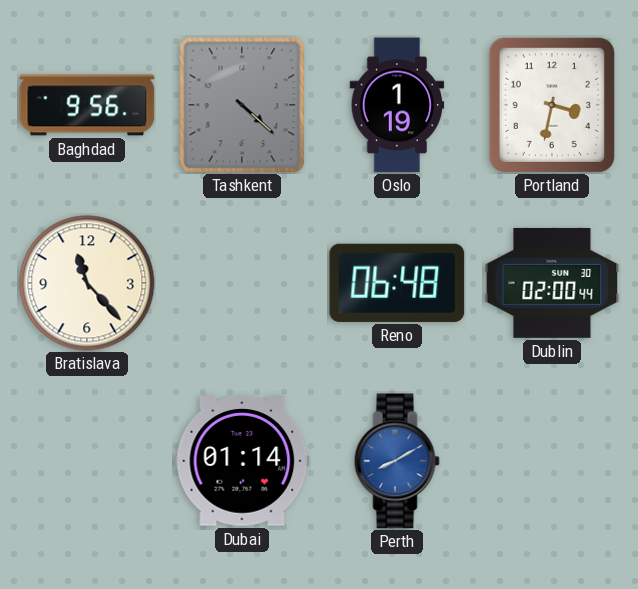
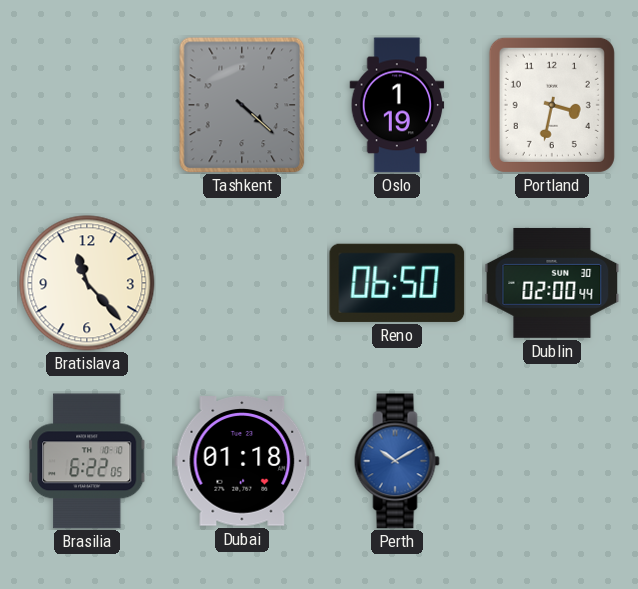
Baghdad: 9:56 -> none (87, 105)
Reno: 06:48 -> 06:50 (397, 283)
Brasilia: none -> 6:22 (88, 461)
Dubai: 01:14 -> 01:18 (242, 461)
Perth: 8:10 -> 10:10 (397, 461)
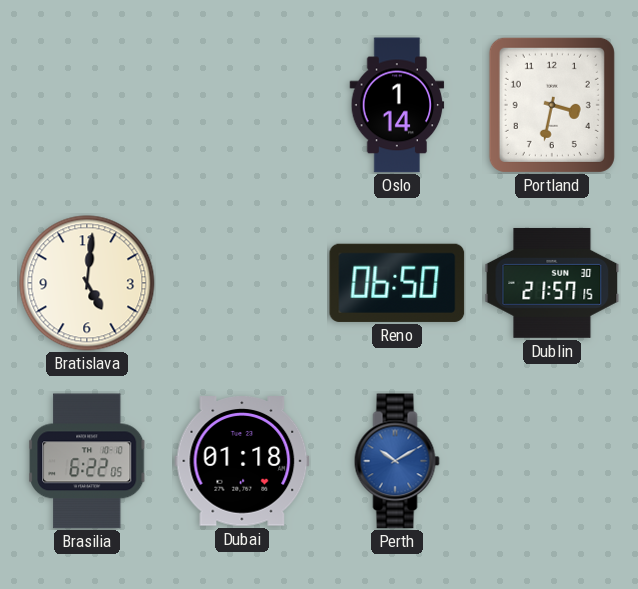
Tashkent: 4:22 -> none (242, 105)
Oslo: 1:19 -> 1:14 (397, 105)
Bratislava: 11:23 -> 5:01 (87, 283)
Dublin: 02:00 -> 21:57 (552, 283)
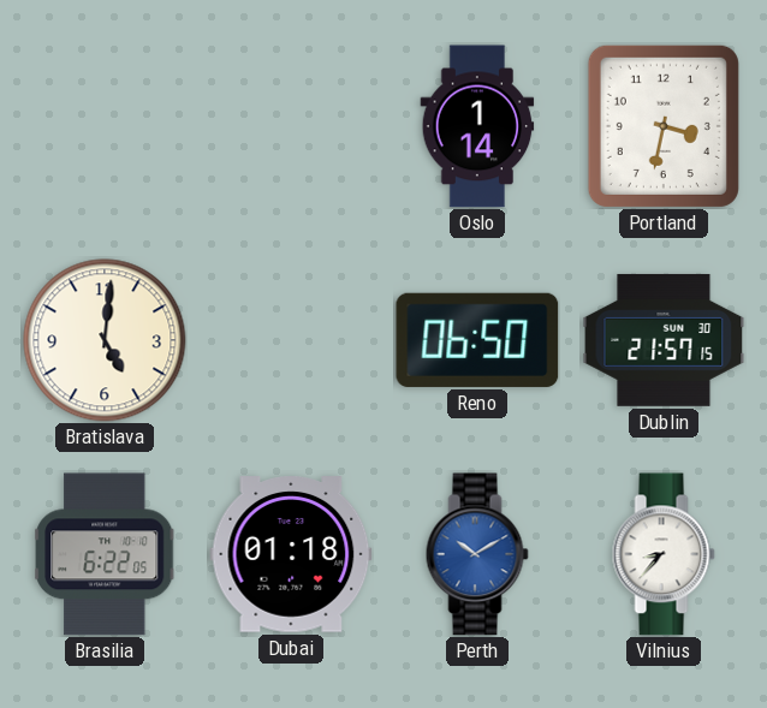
Vilnius: none -> 8:37 (664, 554)
